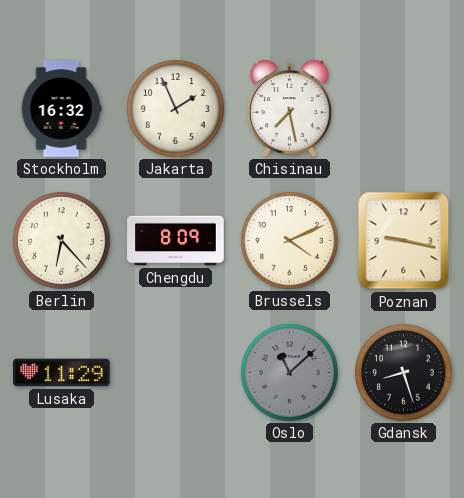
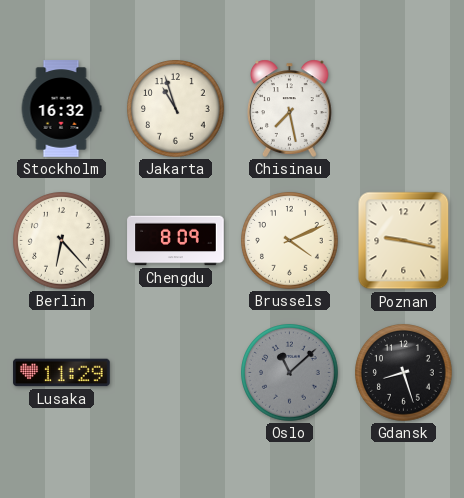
Jakarta: 1:56 -> 10:57 (176, 109)
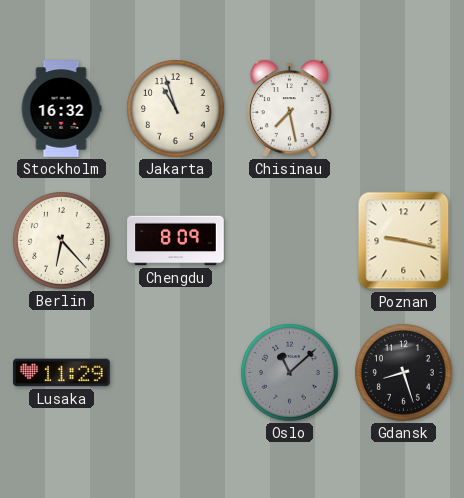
Brussels: 4:11 -> none (290, 241)
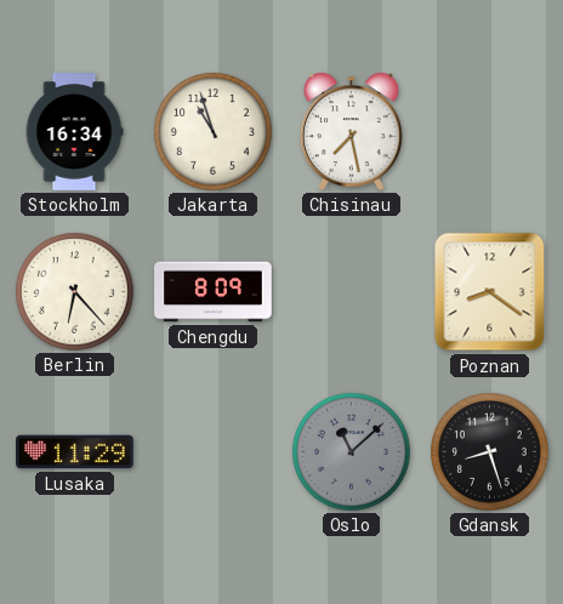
Stockholm: 16:32 -> 16:34 (74, 132)
Poznan: 9:17 -> 8:21 (490, 292)
